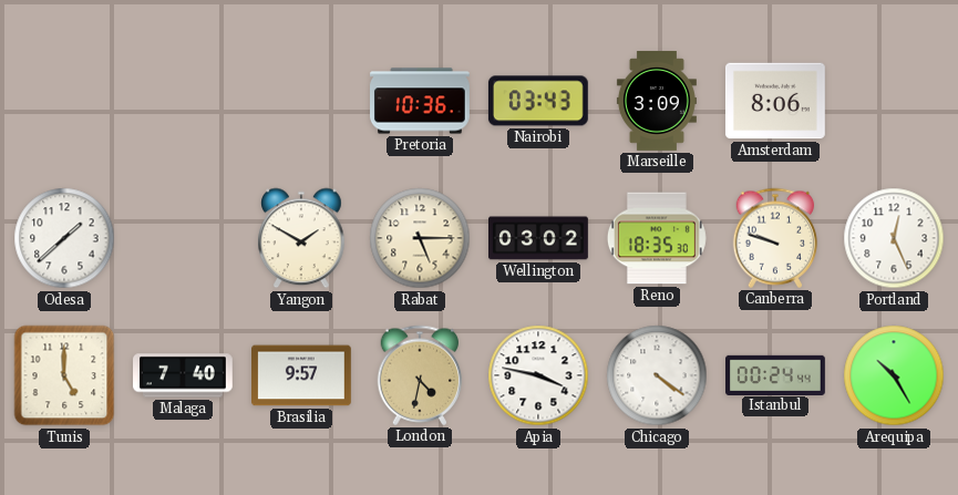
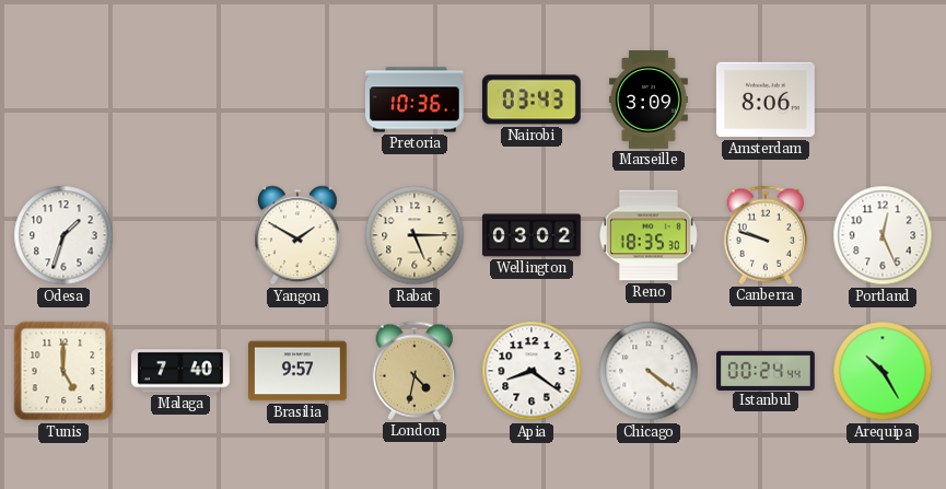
Odesa: 1:38 -> 1:33 (63, 235)
Apia: 3:47 -> 8:21 (532, 371)
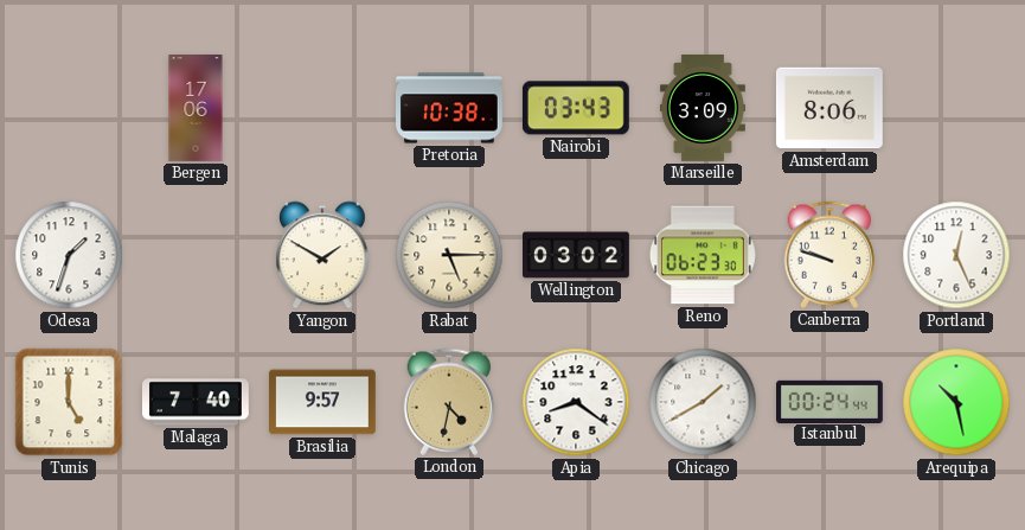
Bergen: none -> 17:06 (196, 109)
Pretoria: 10:36 -> 10:38 (450, 108)
Reno: 18:35 -> 06:23 (703, 255)
Chicago: 4:21 -> 1:40 (703, 402)
Arequipa: 10:25 -> 10:28 (956, 402)
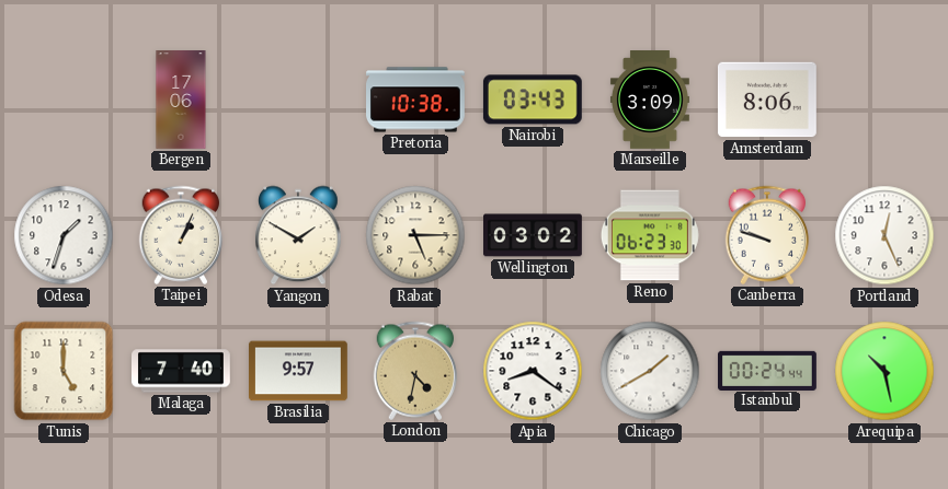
Taipei: none -> 1:04 (181, 235)
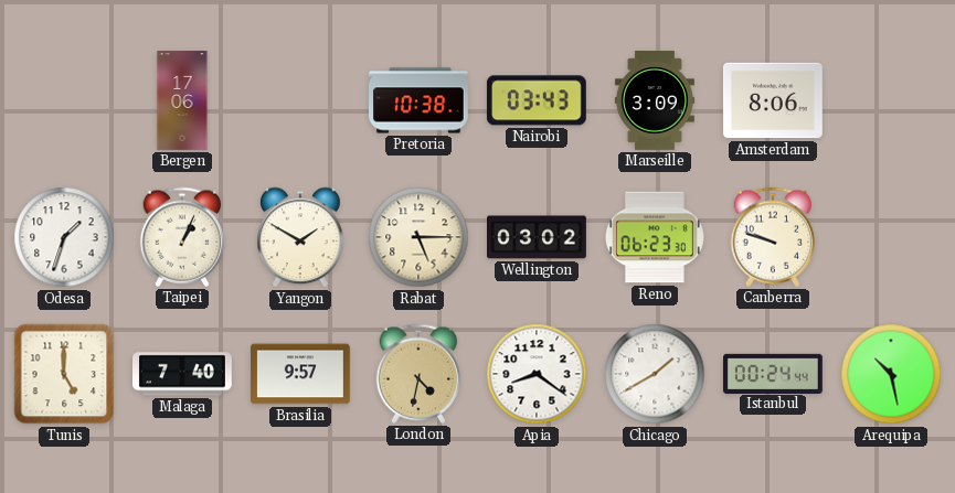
Portland: 12:26 -> none (884, 235)
